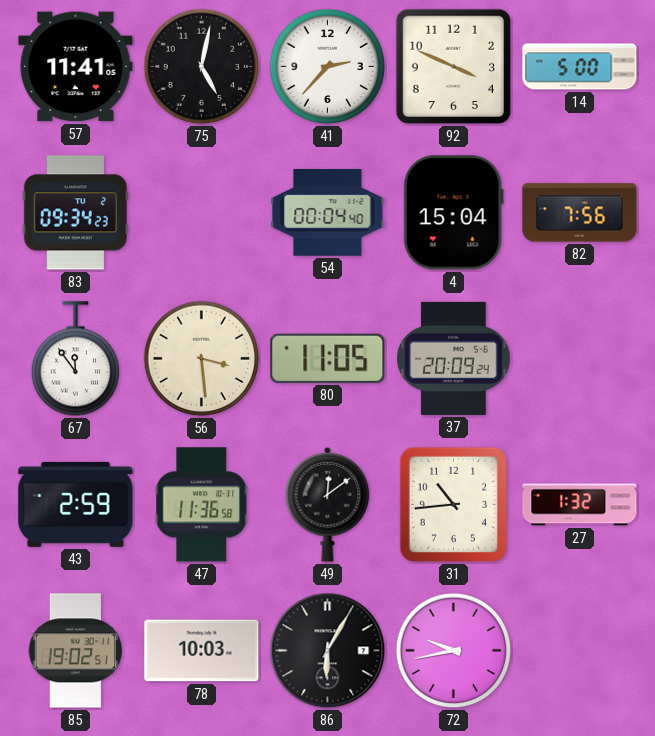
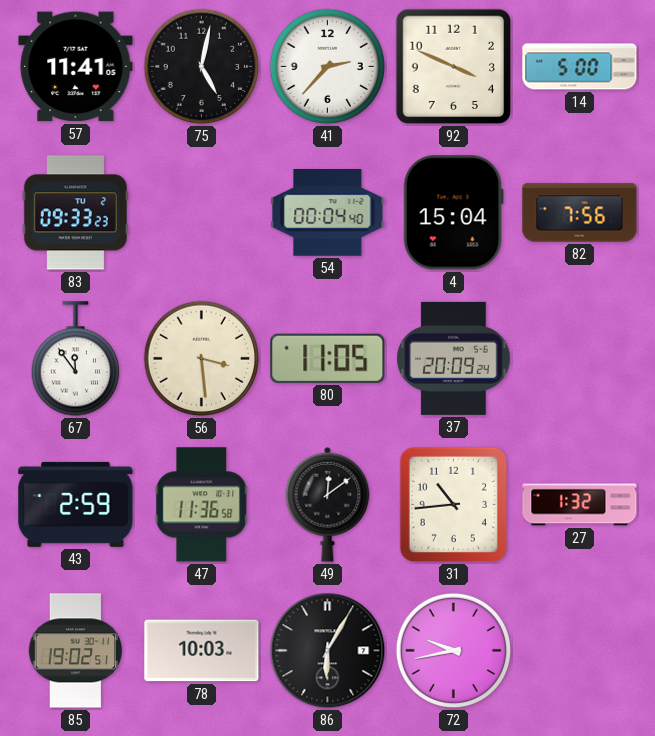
83: 09:34 -> 09:33 (75, 213)
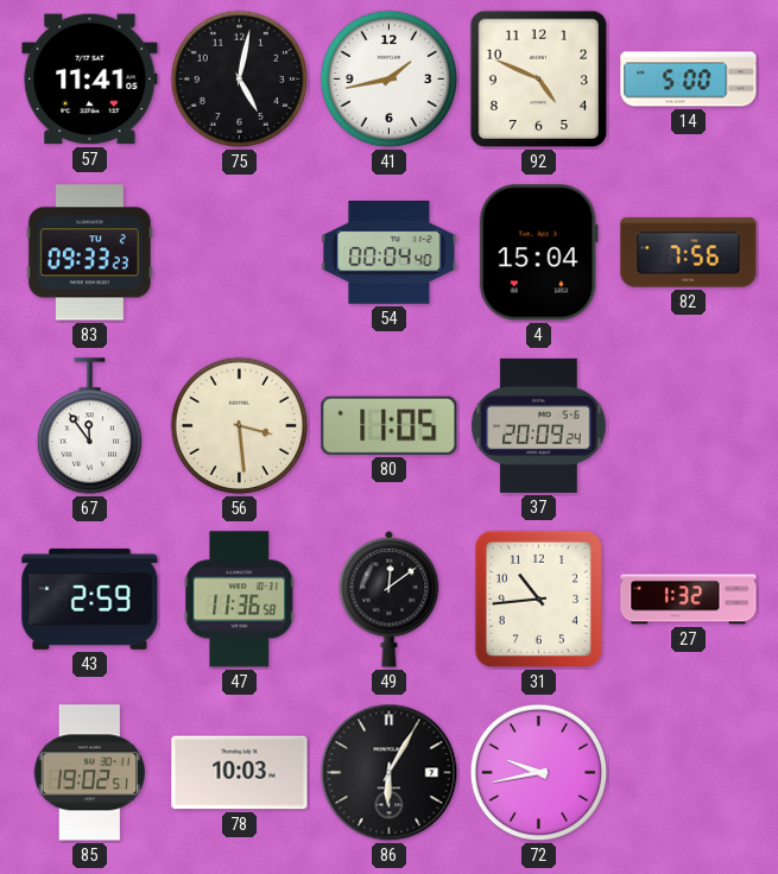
41: 2:37 -> 1:43 (390, 80)
92: 3:49 -> 4:49 (539, 80)
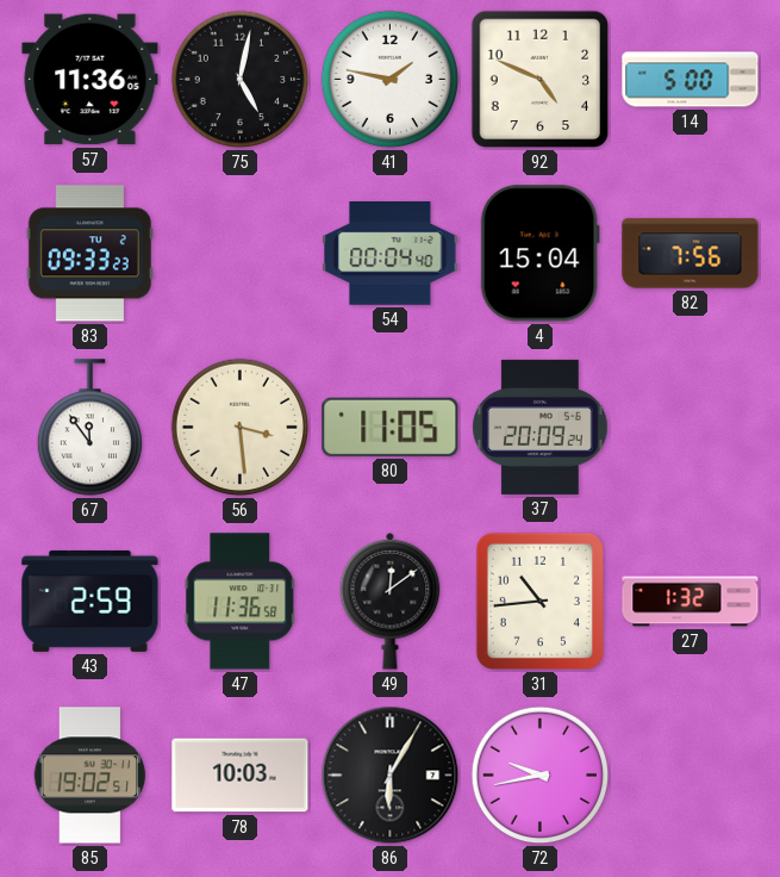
57: 11:41 -> 11:36 (91, 80)
41: 1:43 -> 1:47 (391, 80)
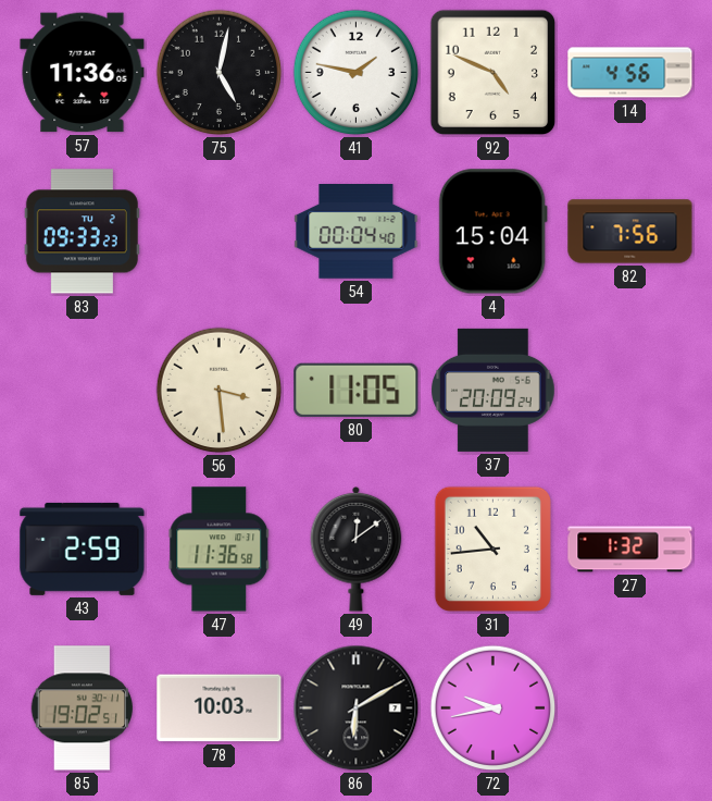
14: 5:00 -> 4:56 (630, 73)
67: 11:54 -> none (89, 428)
86: 6:05 -> 6:10 (357, 708)
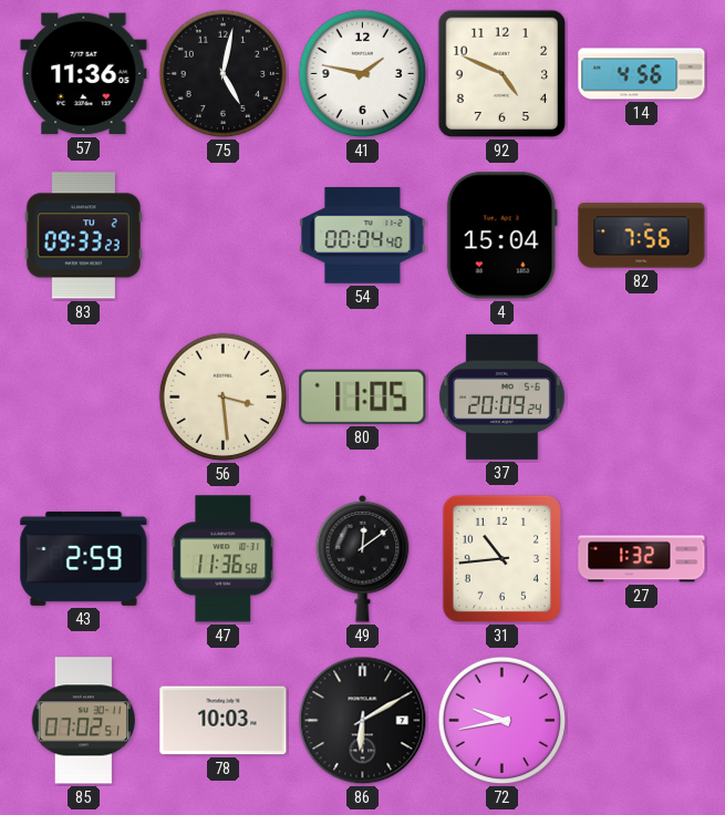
85: 19:02 -> 07:02 (83, 721)
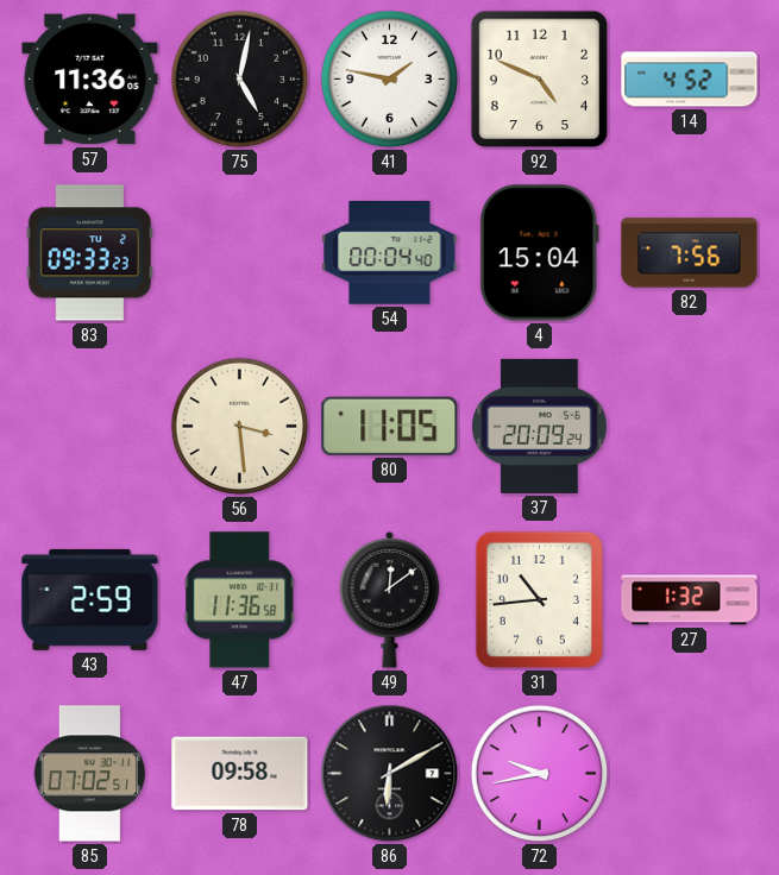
14: 4:56 -> 4:52 (690, 80)
78: 10:03 -> 09:58 (240, 774)
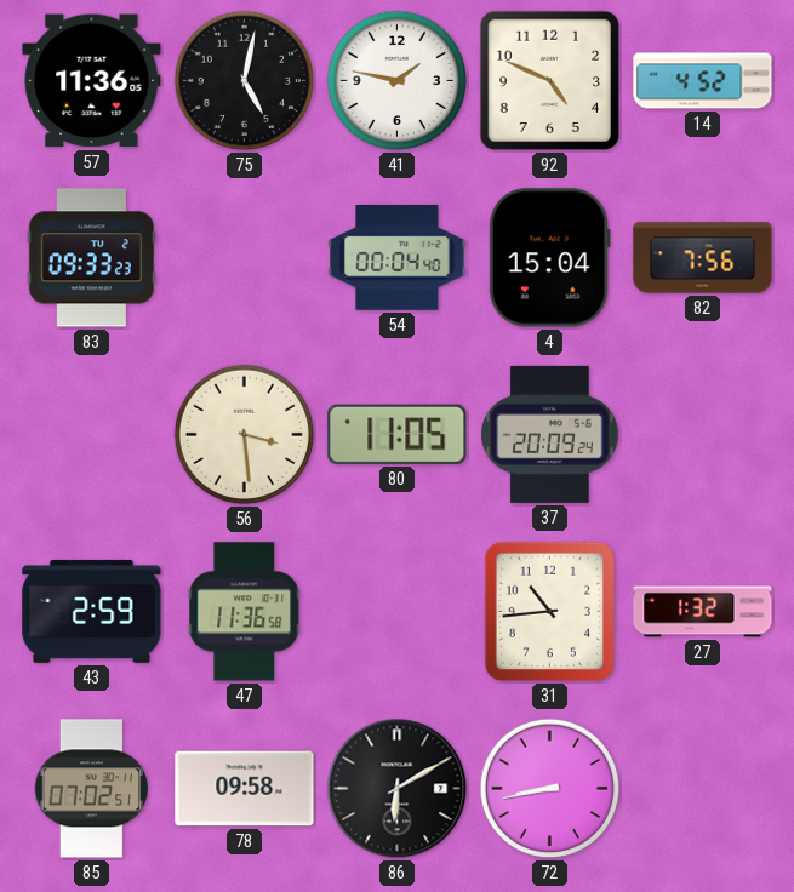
49: 12:09 -> none (390, 599)
72: 9:43 -> 8:43 (550, 789)
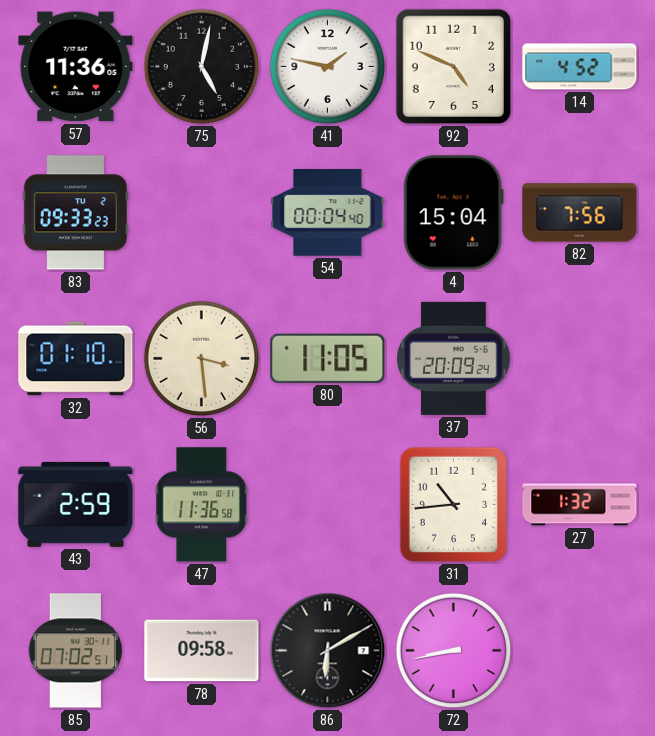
32: none -> 01:10 (76, 359)
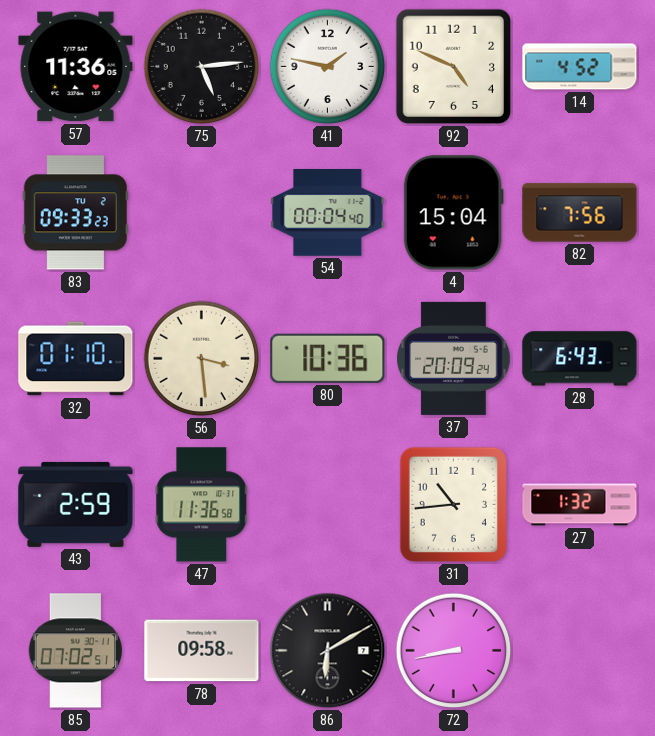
75: 5:02 -> 5:14 (202, 67)
80: 11:05 -> 10:36 (328, 358)
28: none -> 6:43 (580, 359)
